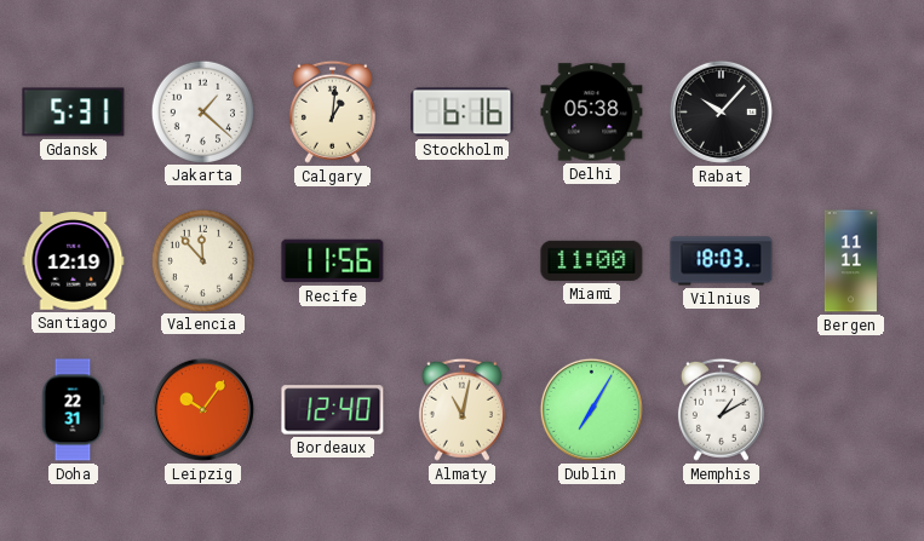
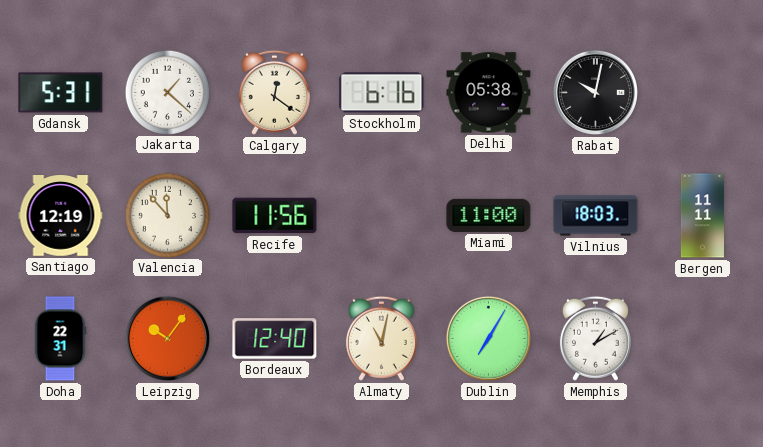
Calgary: 1:01 -> 12:21 (274, 92)
Rabat: 10:07 -> 10:02 (595, 92)
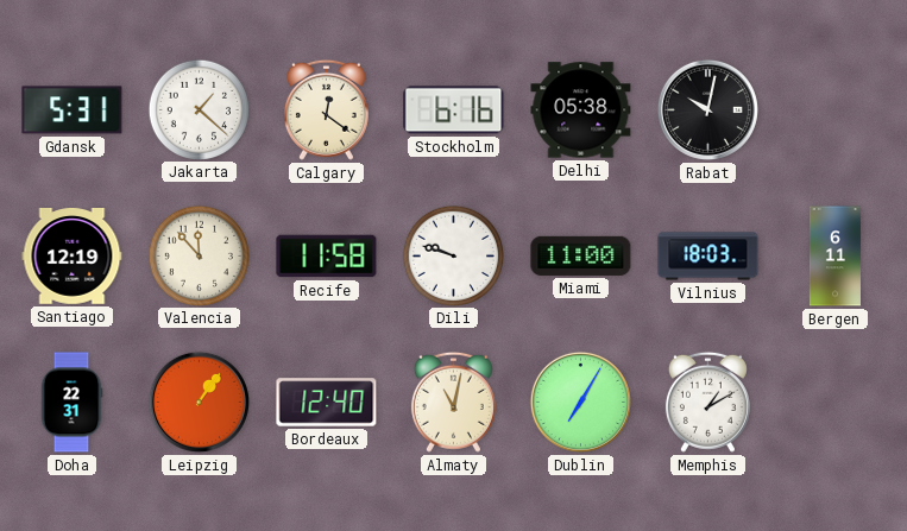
Recife: 11:56 -> 11:58 (327, 257)
Dili: none -> 9:48 (453, 255)
Bergen: 11:11 -> 6:11 (834, 257)
Leipzig: 10:06 -> 1:06 (199, 402)
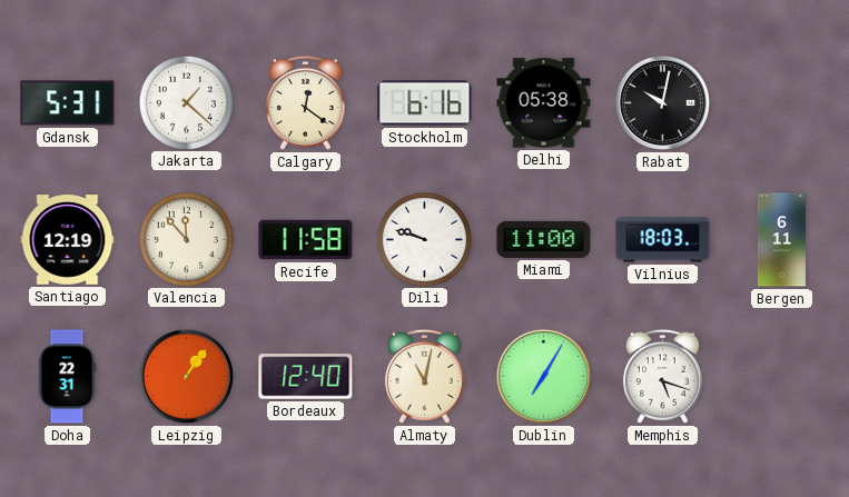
Memphis: 1:10 -> 5:18 (662, 376)
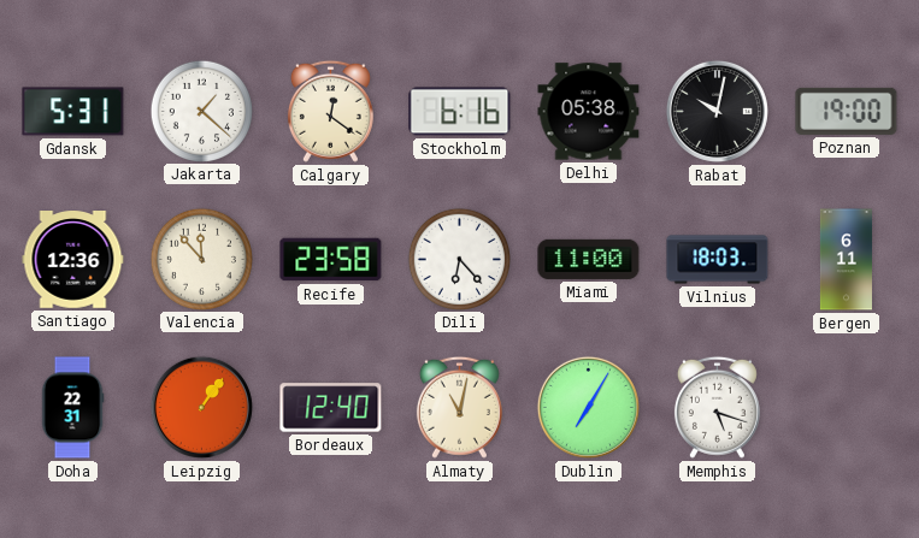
Poznan: none -> 19:00 (847, 111)
Santiago: 12:19 -> 12:36 (73, 260)
Recife: 11:58 -> 23:58 (331, 260)
Dili: 9:48 -> 6:23 (459, 259)
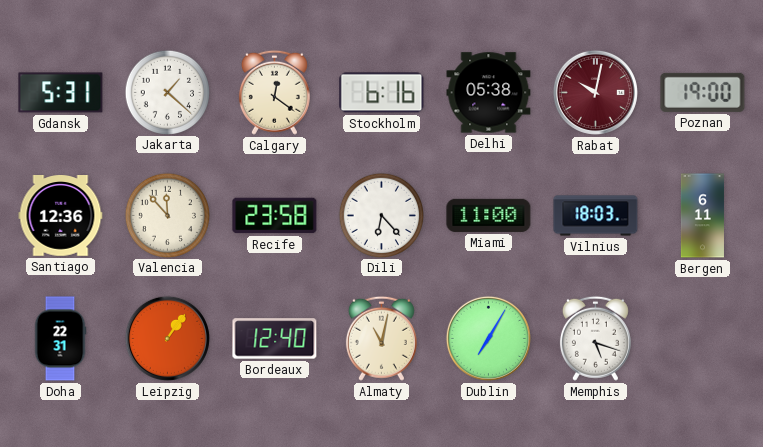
Rabat dial: black -> burgundy (595, 92)
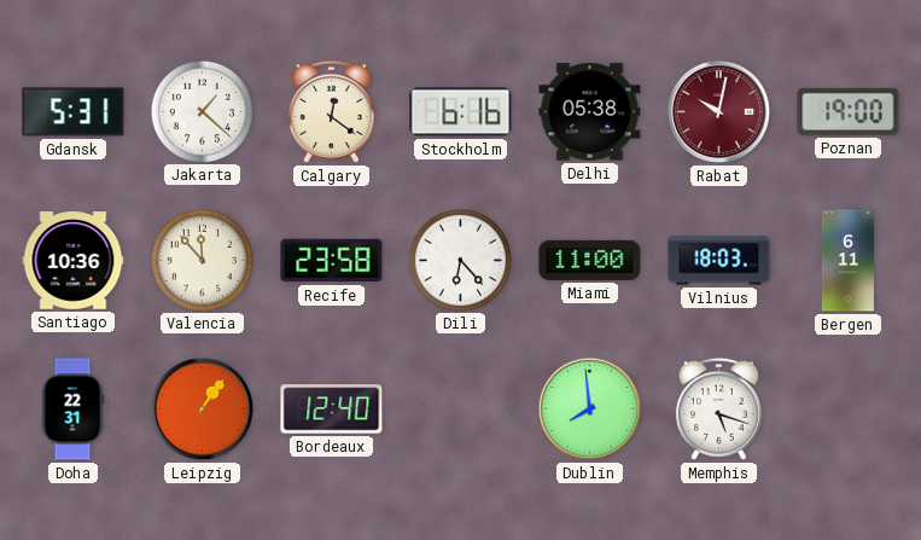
Santiago: 12:36 -> 10:36 (74, 261)
Almaty: 11:02 -> none (381, 338)
Dublin: 7:05 -> 7:59 (589, 408)
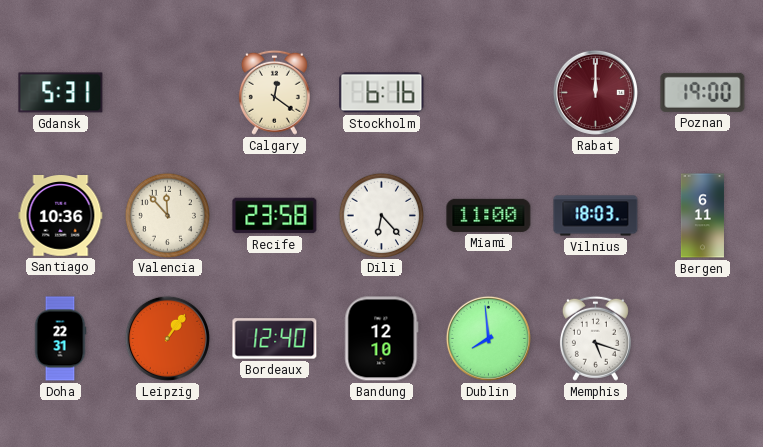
Jakarta: 1:22 -> none (202, 111)
Delhi: 05:38 -> none (590, 112)
Rabat: 10:02 -> 12:00 (595, 92)
Bandung: none -> 12:10 (382, 339)
